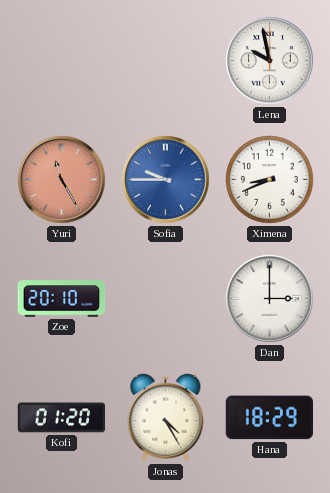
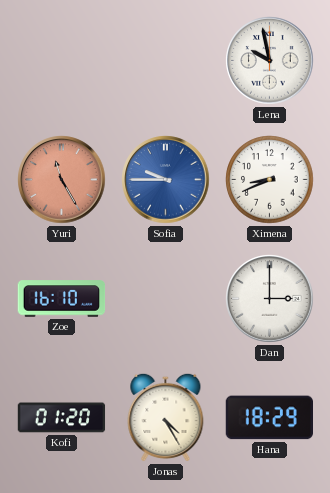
Zoe: 20:10 -> 16:10 (62, 299)
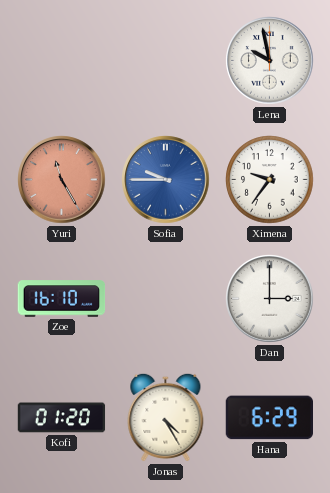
Ximena: 8:41 -> 9:36 (270, 180)
Hana: 18:29 -> 6:29 (269, 418)
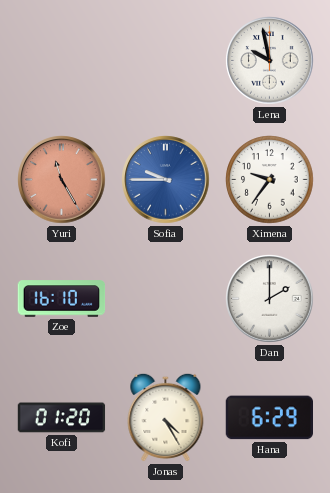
Dan: 3:00 -> 2:00 (270, 299)
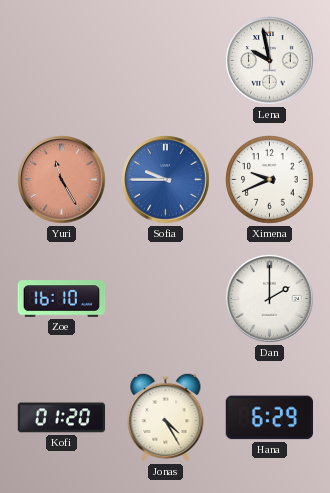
Ximena: 9:36 -> 9:41 (270, 180)
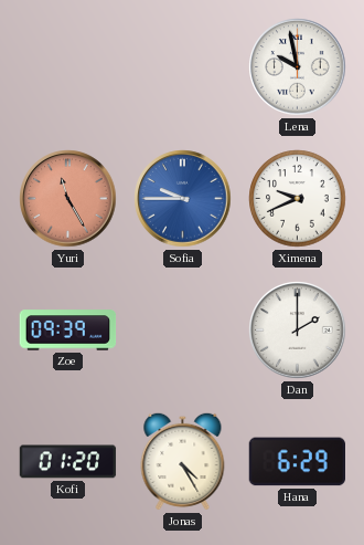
Zoe: 16:10 -> 09:39 (68, 331)
